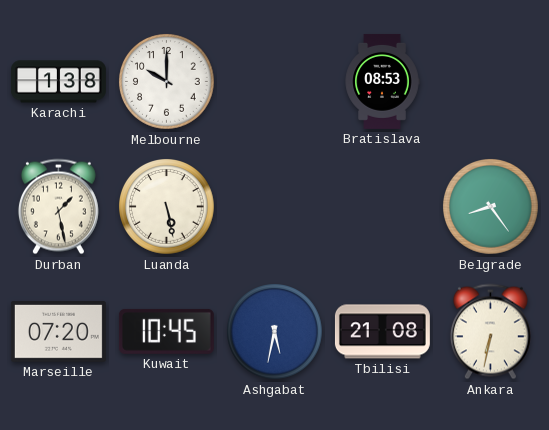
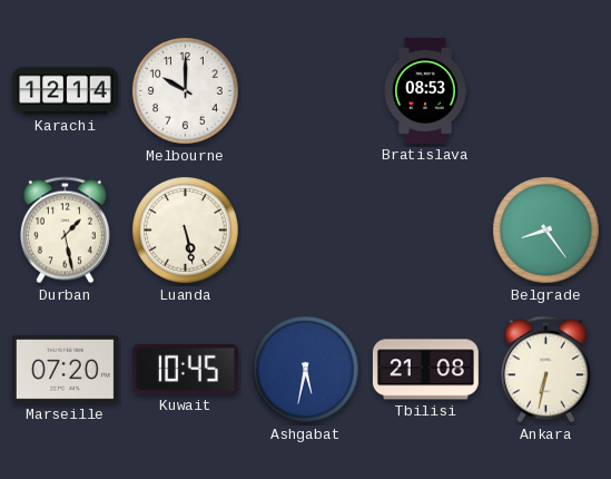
Karachi: 1:38 -> 12:14 (65, 91)
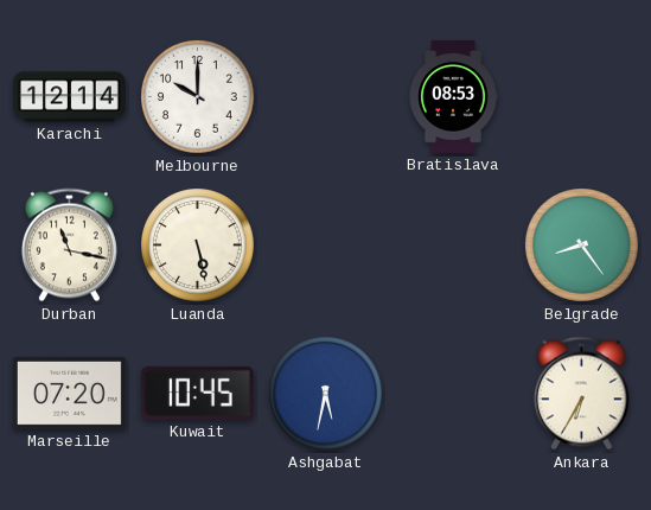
Durban: 1:28 -> 11:17 (69, 246)
Tbilisi: 21:08 -> none (425, 370)
Ankara: 6:32 -> 6:35 (581, 394)
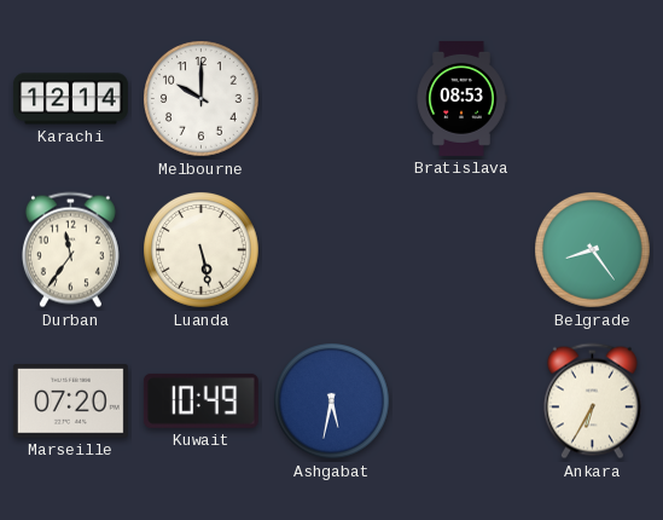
Durban: 11:17 -> 11:36 (70, 250)
Kuwait: 10:45 -> 10:49 (200, 400)
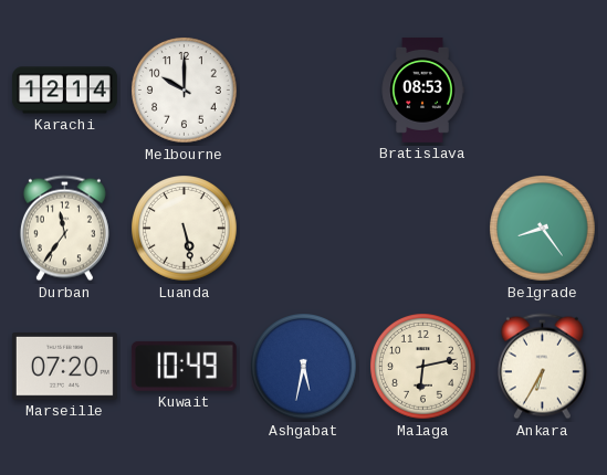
Malaga: none -> 6:13 (423, 367)
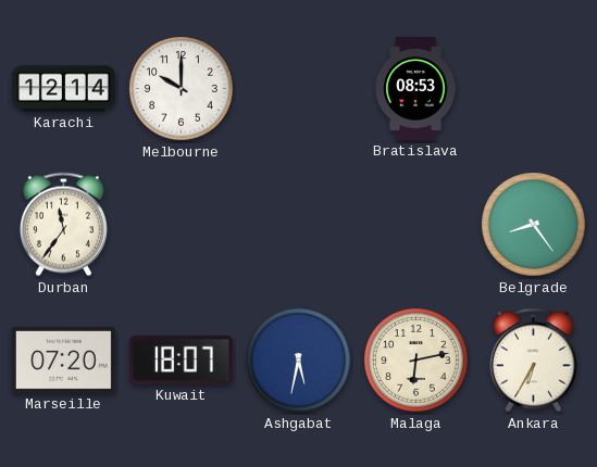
Luanda: 5:28 -> none (185, 229)
Kuwait: 10:49 -> 18:07 (181, 359)
